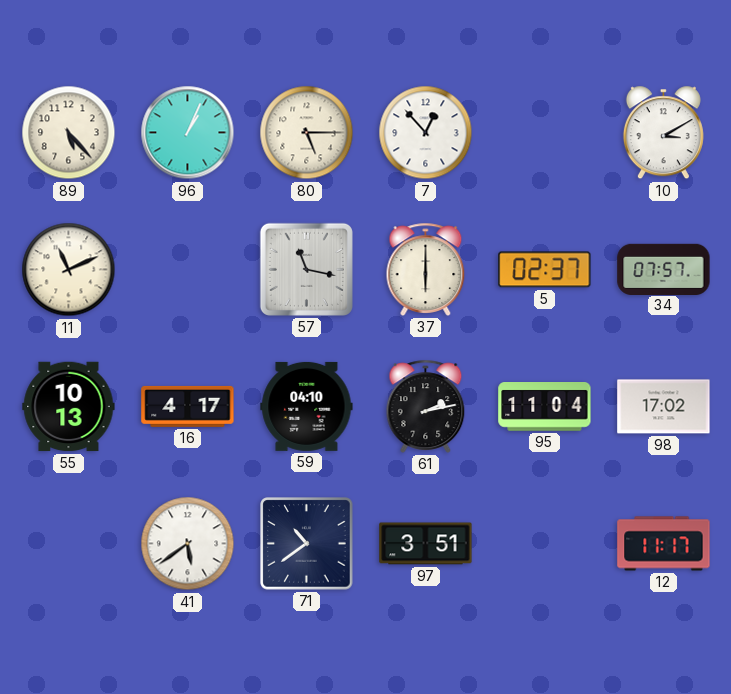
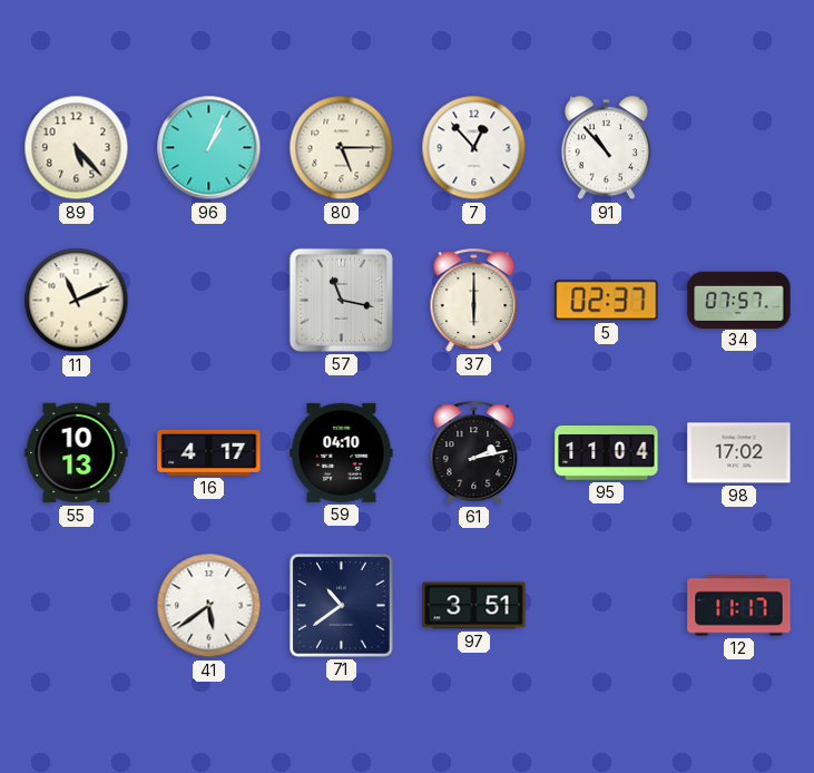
91: none -> 10:53 (606, 148)
10: 3:10 -> none (663, 133)
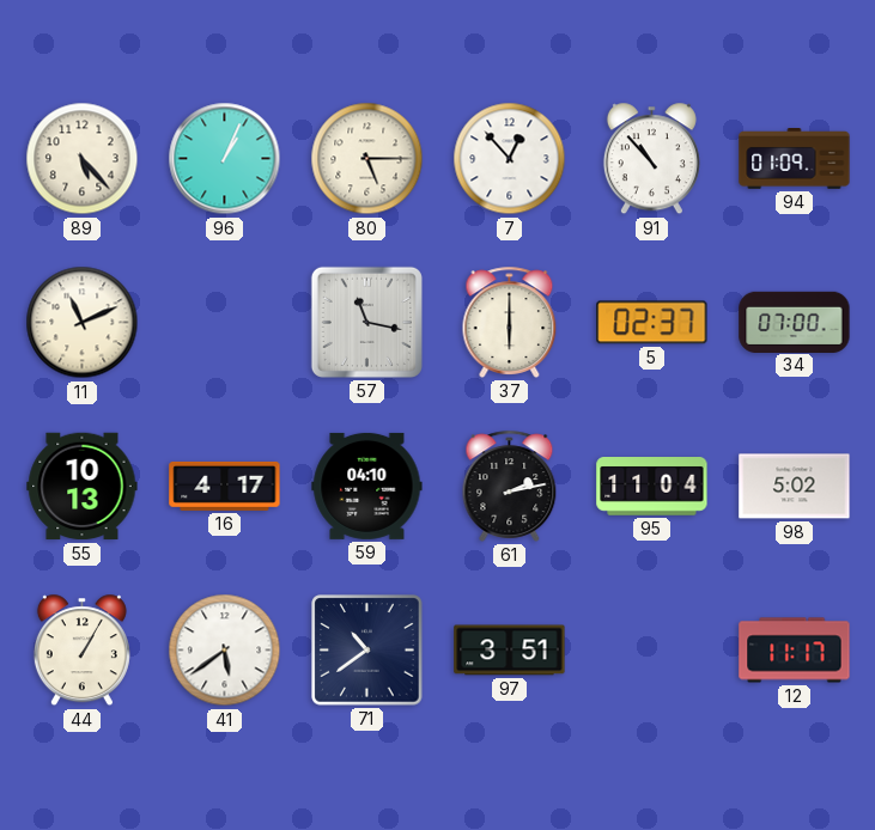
94: none -> 01:09 (795, 159)
34: 07:57 -> 07:00 (795, 322)
98: 17:02 -> 5:02 (795, 487)
44: none -> 1:05 (81, 651)
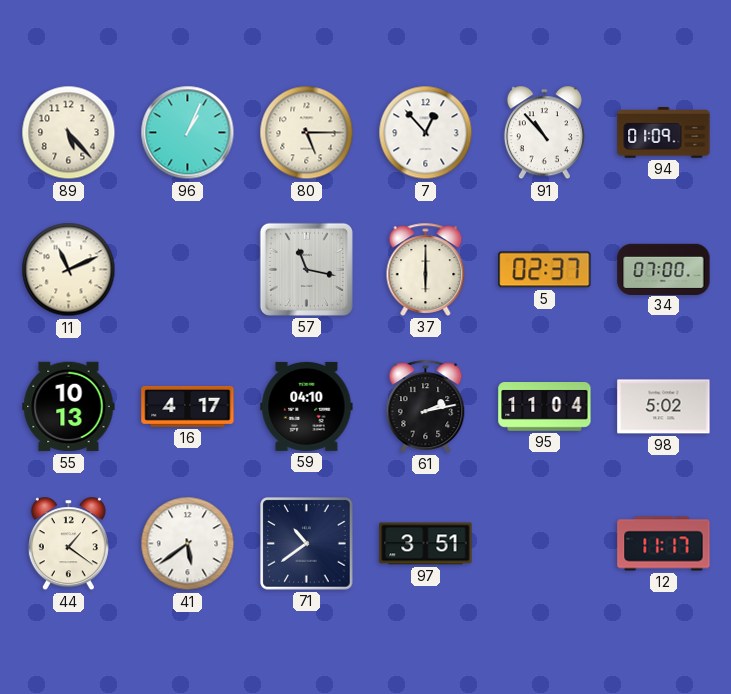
44: 1:05 -> 1:21 (68, 544)
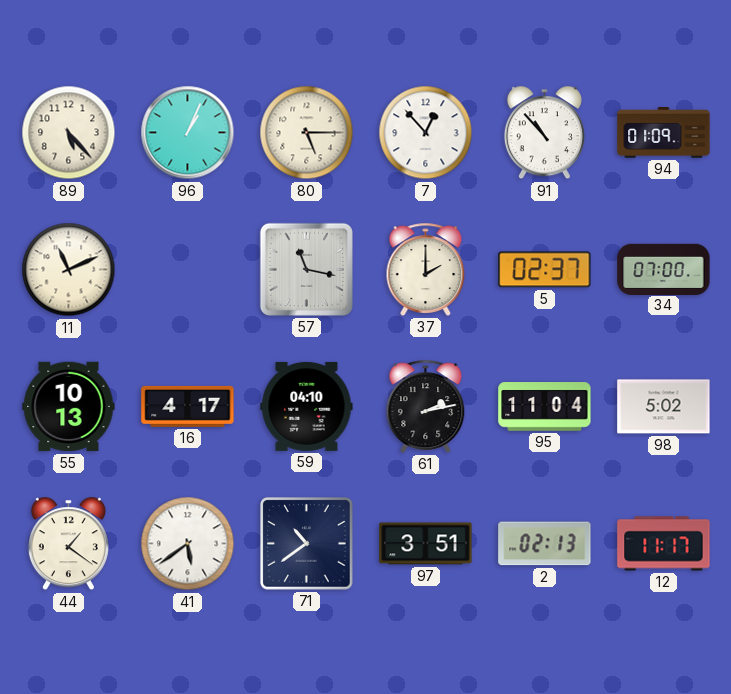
37: 6:00 -> 2:00 (426, 269)
2: none -> 02:13 (545, 544)
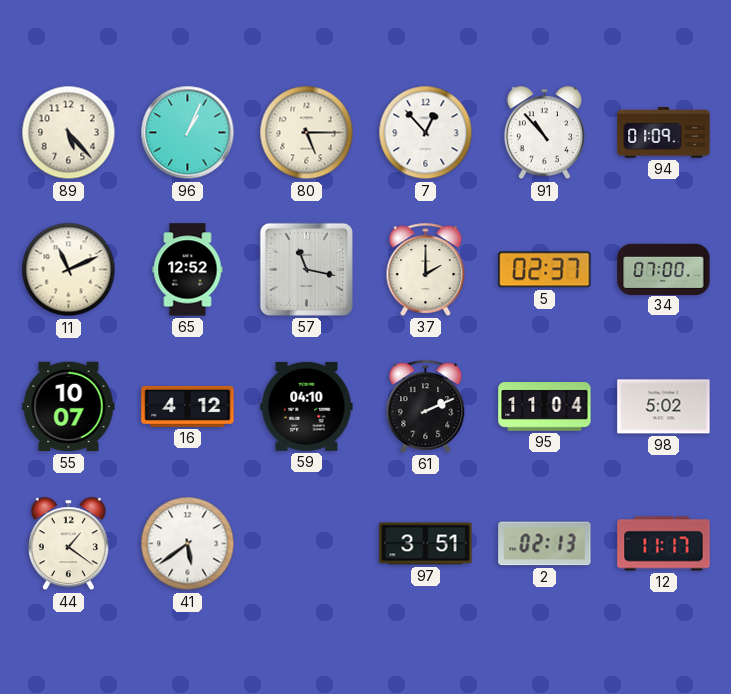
65: none -> 12:52 (188, 270)
55: 10:13 -> 10:07 (69, 407)
16: 4:17 -> 4:12 (188, 406)
61: 2:13 -> 2:11 (426, 406)
71: 10:39 -> none (307, 544)
